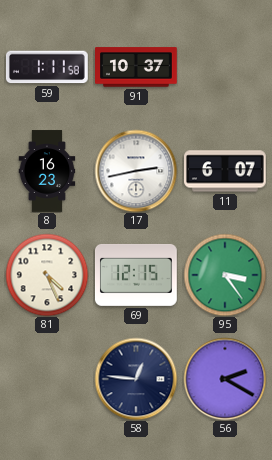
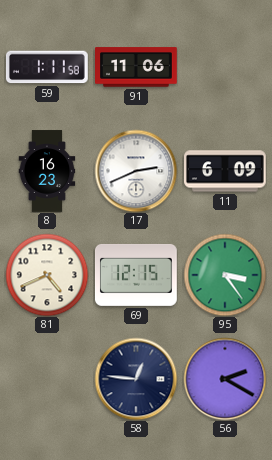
91: 10:37 -> 11:06 (137, 67)
17: 2:43 -> 2:41 (136, 171)
11: 6:07 -> 6:09 (226, 171)
81: 4:26 -> 4:41 (47, 275)
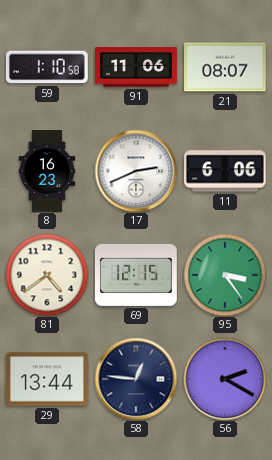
59: 1:11 -> 1:10 (47, 67)
21: none -> 08:07 (226, 67)
11: 6:09 -> 6:06 (226, 171)
81: 4:41 -> 4:39 (47, 275)
29: none -> 13:44 (48, 379)
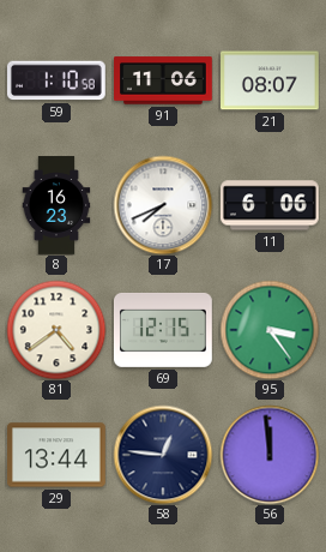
17: 2:41 -> 7:41 (163, 205)
56: 2:20 -> 11:59 (270, 455)
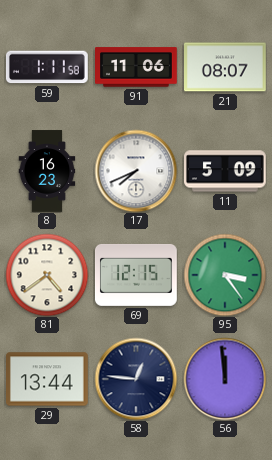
59: 1:10 -> 1:11 (47, 67)
11: 6:06 -> 5:09 (226, 171)
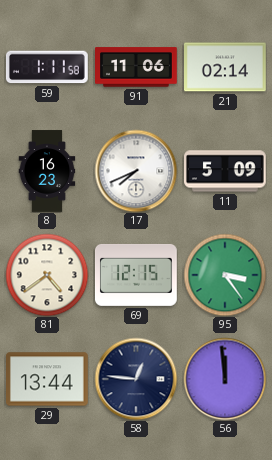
21: 08:07 -> 02:14 (226, 67)
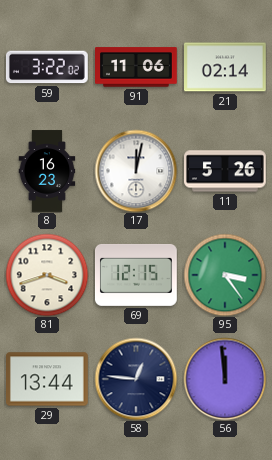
59: 1:11 -> 3:22 (47, 67)
17: 7:41 -> 12:02 (136, 171)
11: 5:09 -> 5:26 (226, 171)
81: 4:39 -> 3:42 (47, 275)
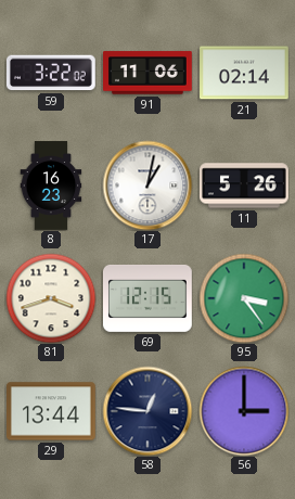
17: 12:02 -> 1:02 (147, 185)
56: 11:59 -> 3:00 (244, 411)
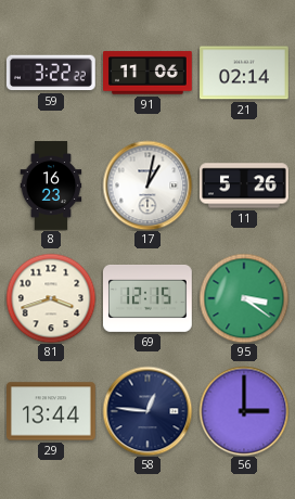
59: 3:22:02 -> 3:22:22 (51, 73)
95: 3:24 -> 3:21 (244, 298)
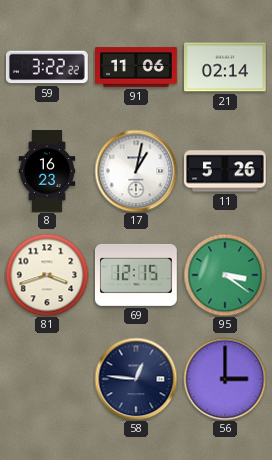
29: 13:44 -> none (52, 411)
